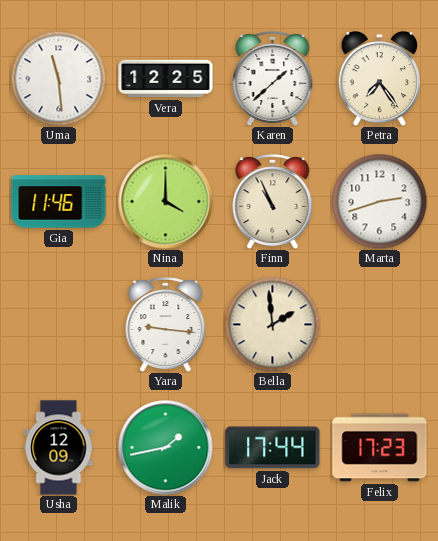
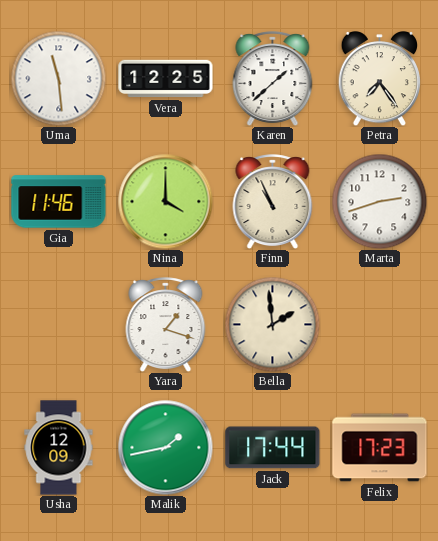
Yara: 9:16 -> 1:18 (166, 325)
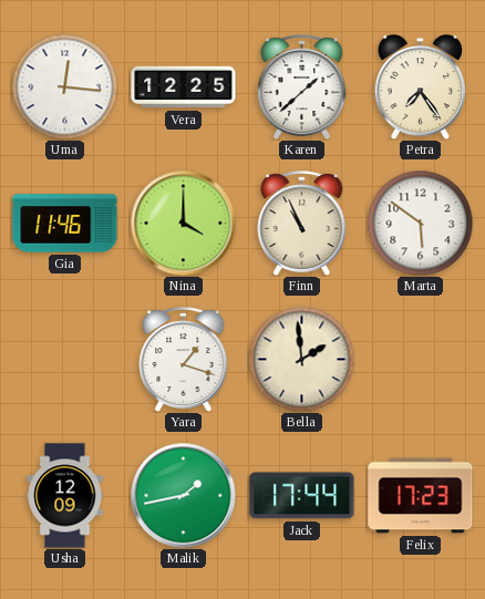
Uma: 11:29 -> 12:16 (64, 86)
Marta: 2:42 -> 5:51 (420, 223)
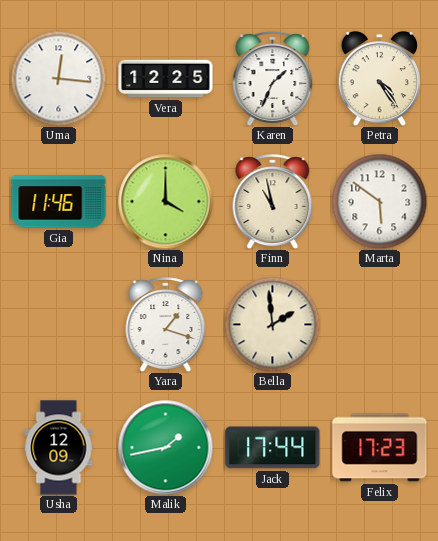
Karen: 1:38 -> 1:34 (273, 79)
Petra: 7:24 -> 4:24 (379, 79)
Finn: 10:56 -> 10:58 (273, 202)
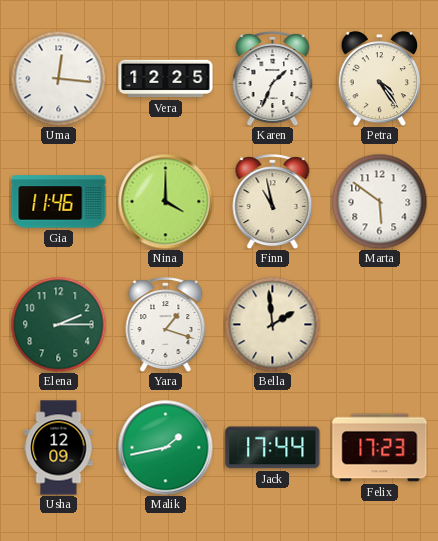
Elena: none -> 2:15 (58, 324)
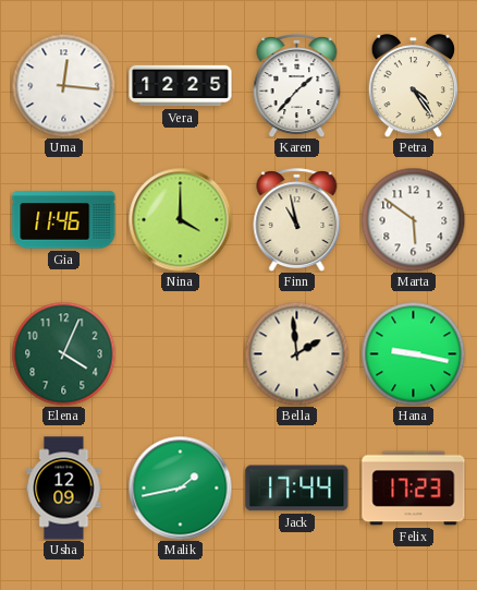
Karen: 1:34 -> 1:37 (297, 86)
Elena: 2:15 -> 4:04 (63, 353)
Yara: 1:18 -> none (166, 325)
Hana: none -> 9:17 (413, 353)
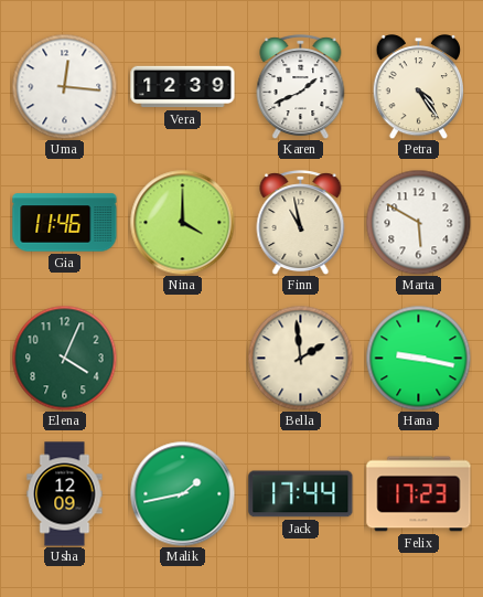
Vera: 12:25 -> 12:39 (183, 87)
Karen: 1:37 -> 1:41 (301, 87)
Marta: 5:51 -> 5:50 (418, 222)
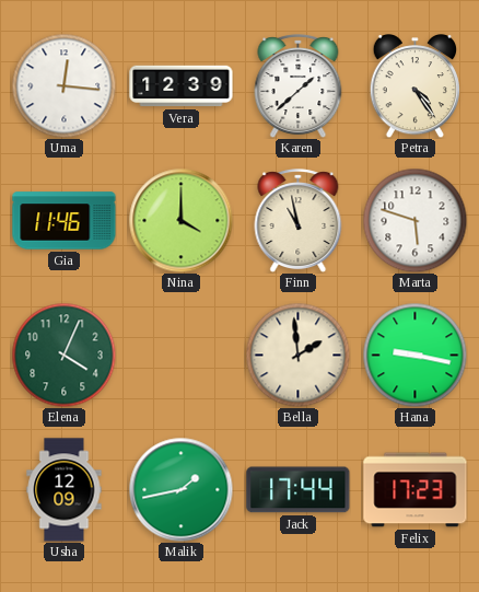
Karen: 1:41 -> 1:38 (299, 86)
Marta: 5:50 -> 5:48 (414, 220)
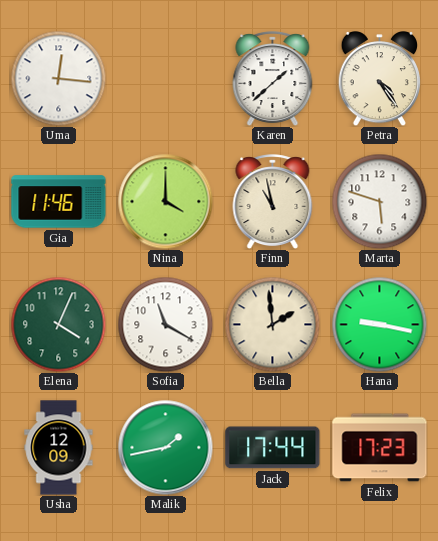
Vera: 12:39 -> none (182, 86)
Sofia: none -> 11:20 (165, 324)
